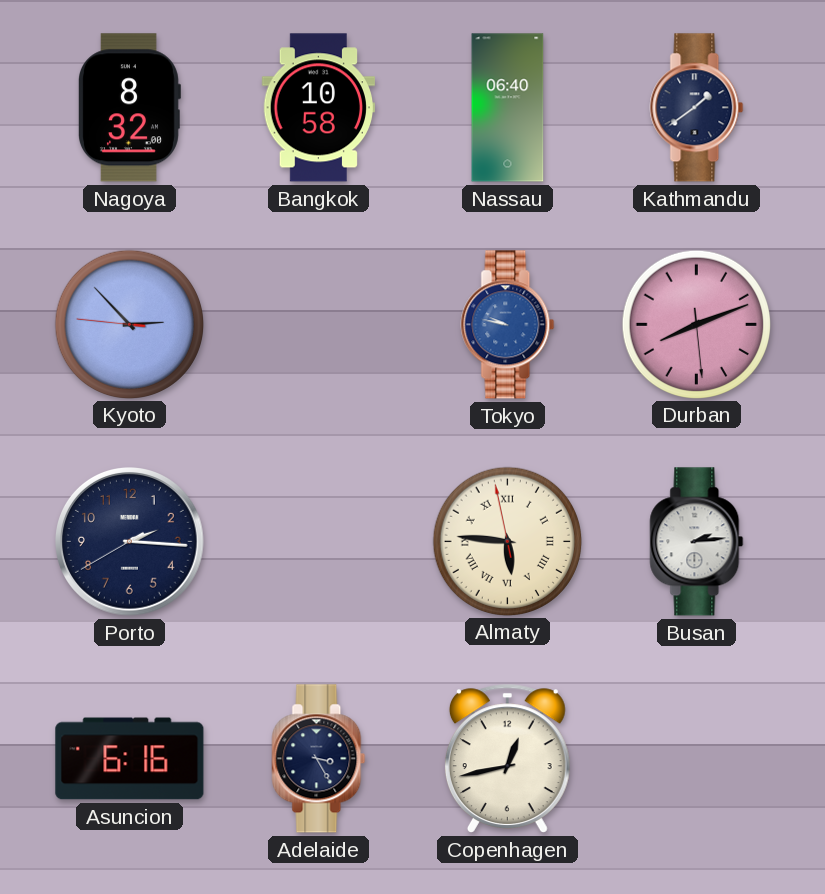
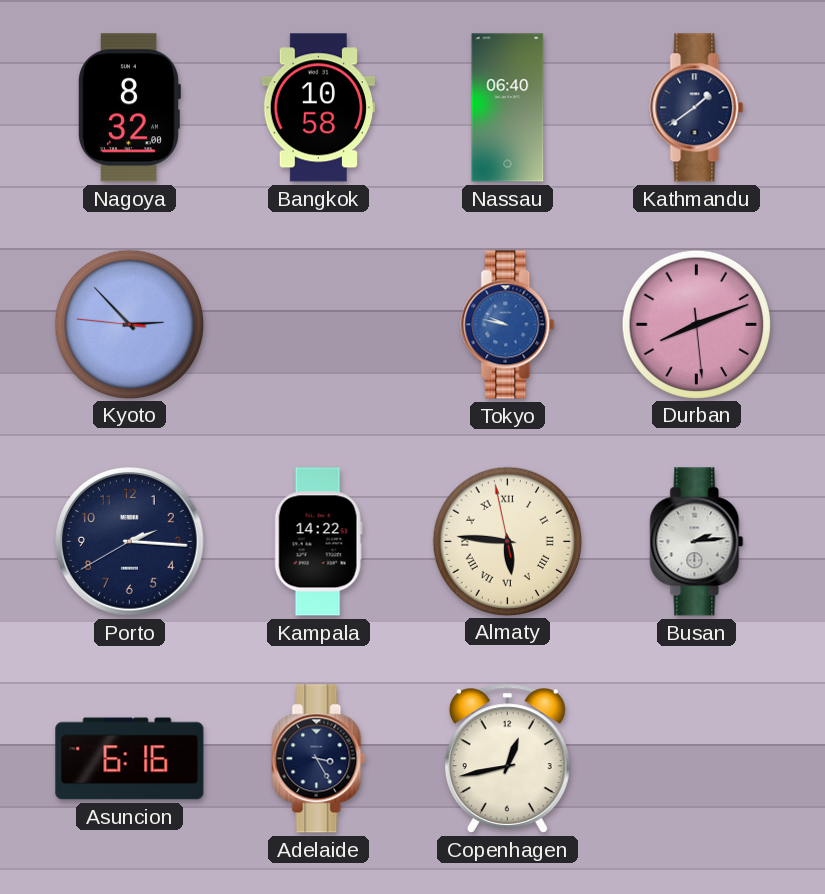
Kampala: none -> 14:22 (318, 542)
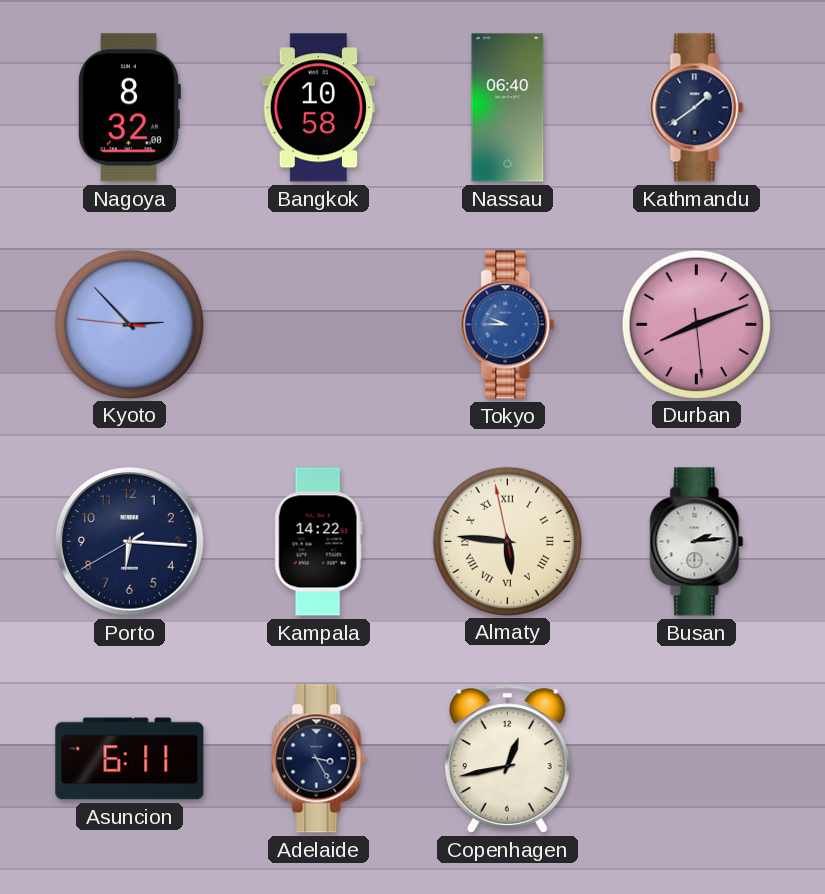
Tokyo: 9:47 -> 9:45 (508, 325)
Porto: 2:15 -> 6:15 (130, 542)
Asuncion: 6:16 -> 6:11 (130, 759)
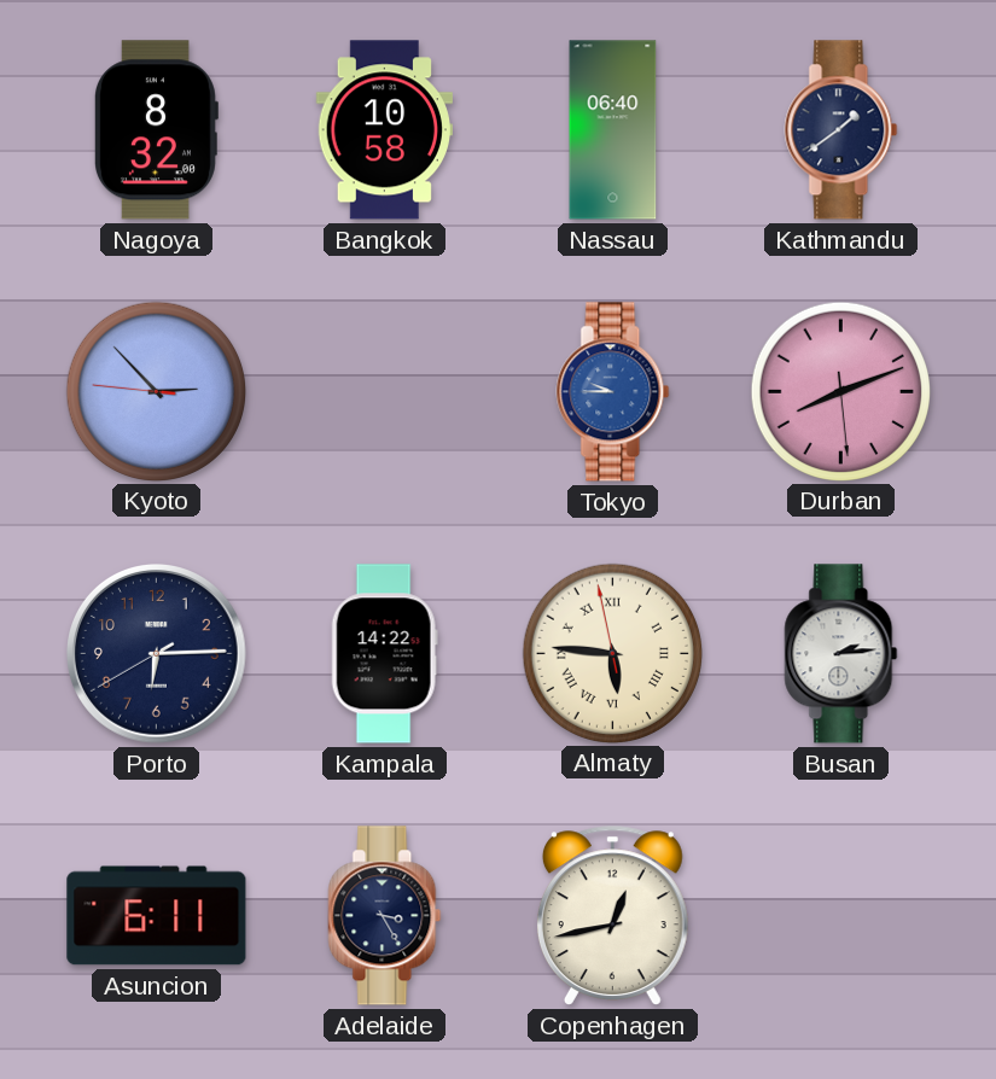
Porto: 6:15 -> 6:14 (157, 654)
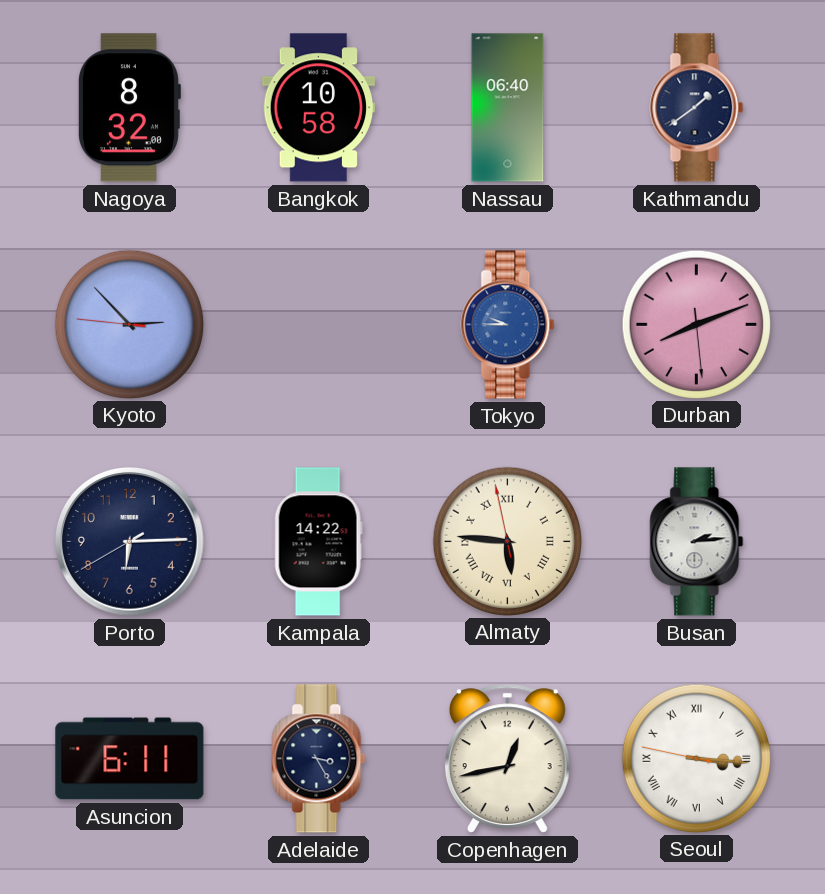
Seoul: none -> 3:15 (696, 758)
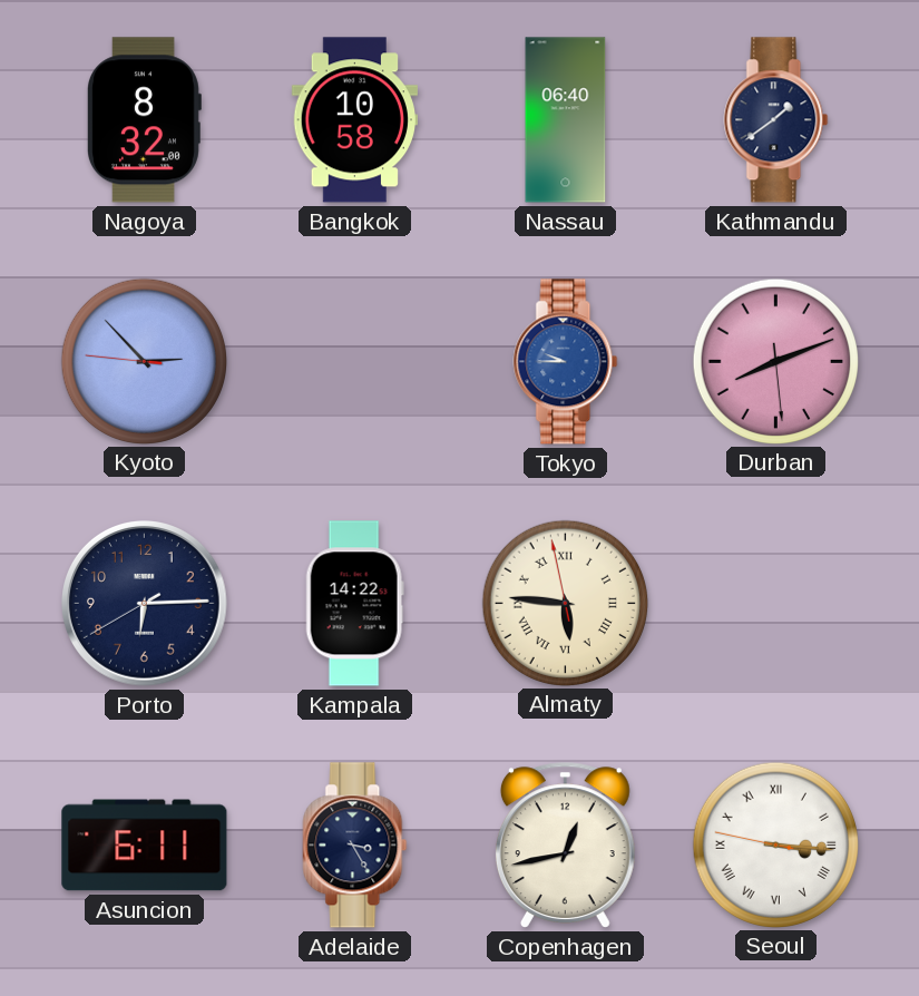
Busan: 2:14 -> none (697, 542)
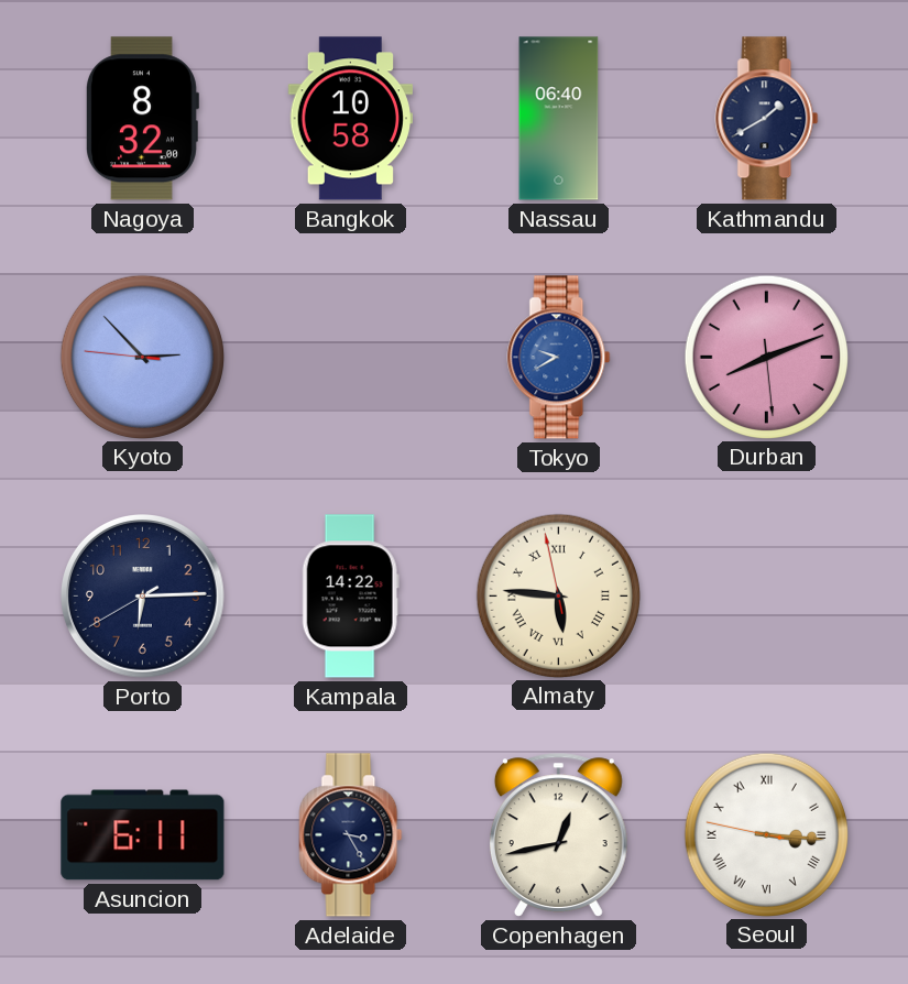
Kathmandu: 1:39 -> 1:40 (767, 119)
Tokyo: 9:45 -> 9:40 (559, 358)
